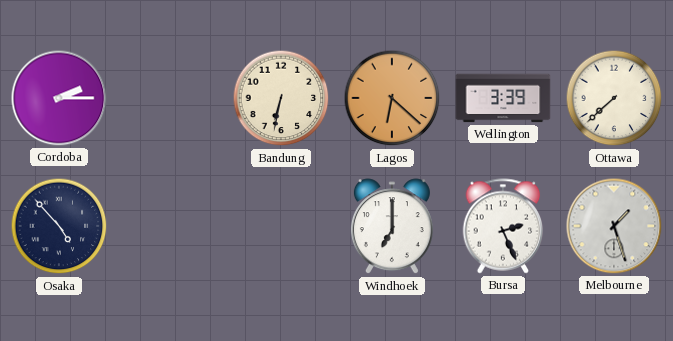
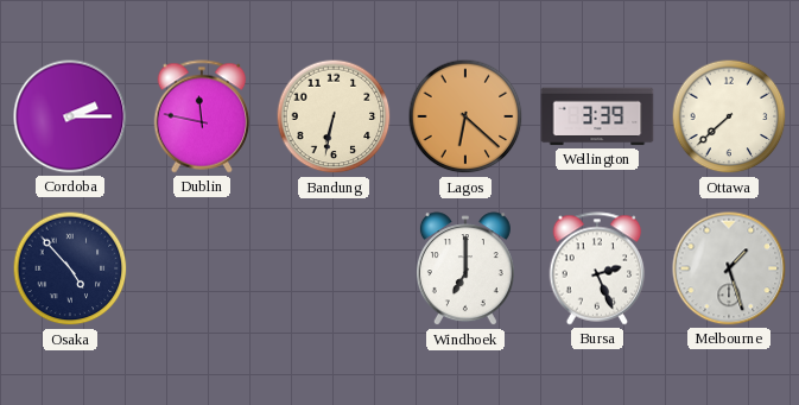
Dublin: none -> 11:47 (202, 116)
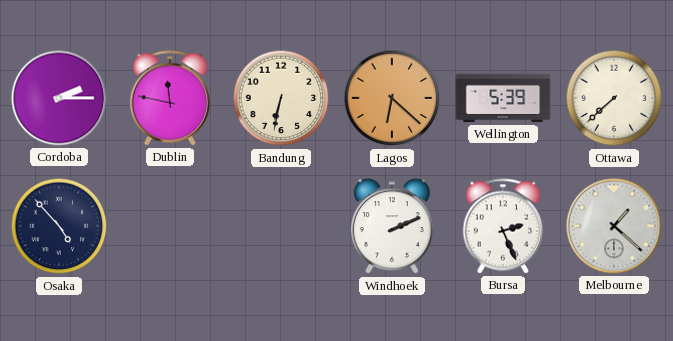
Wellington: 3:39 -> 5:39 (503, 98)
Windhoek: 7:00 -> 2:11 (392, 227)
Melbourne: 1:27 -> 1:22 (614, 226)
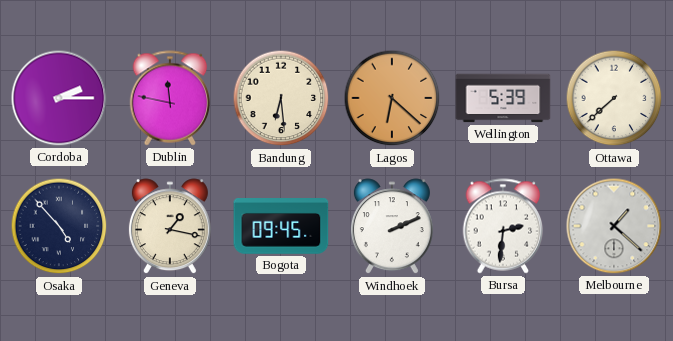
Bandung: 6:32 -> 6:29 (281, 98)
Geneva: none -> 1:17 (170, 227)
Bogota: none -> 09:45 (281, 227)
Bursa: 2:26 -> 2:31 (503, 226)
